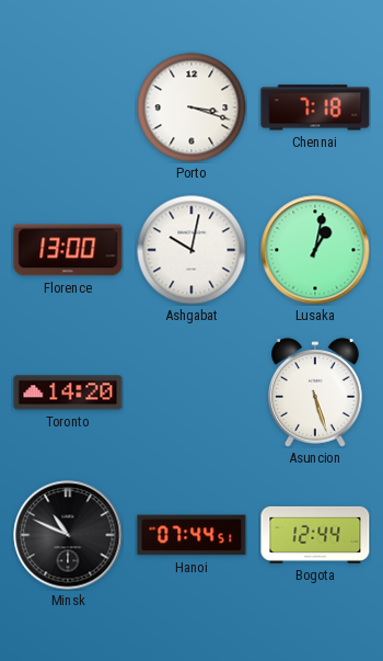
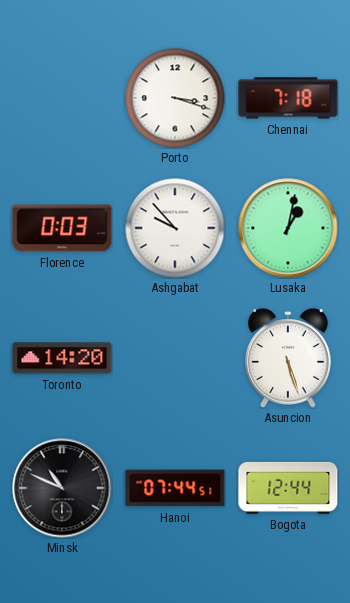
Florence: 13:00 -> 0:03 (62, 228)
Ashgabat: 10:02 -> 9:53 (175, 228)
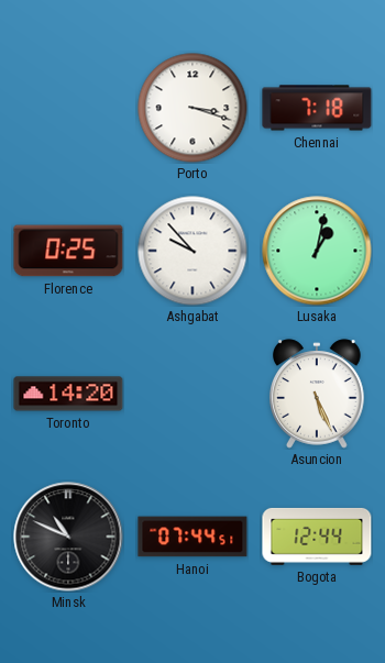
Florence: 0:03 -> 0:25 (68, 251)
Asuncion: 5:27 -> 5:26 (318, 394)
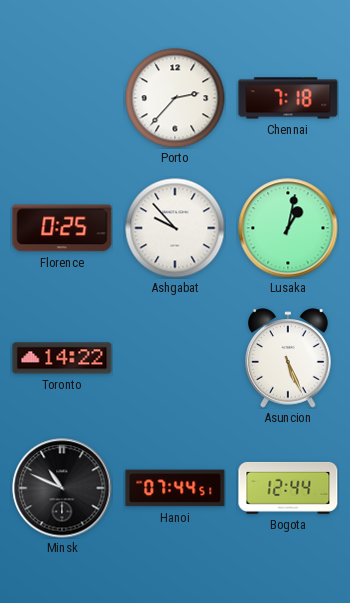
Porto: 3:18 -> 2:37 (175, 98)
Toronto: 14:20 -> 14:22 (62, 358)
